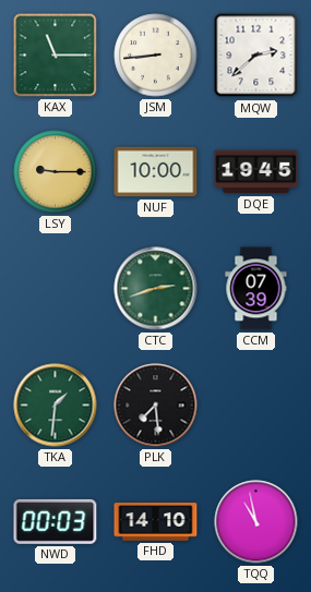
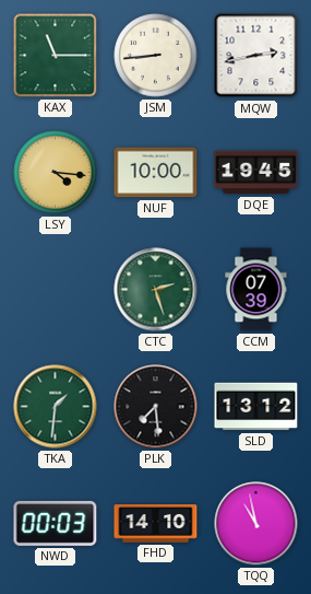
MQW: 2:38 -> 2:43 (256, 56)
LSY: 9:15 -> 4:16 (56, 173)
CTC: 2:42 -> 2:27 (156, 290)
SLD: none -> 13:12 (256, 407)
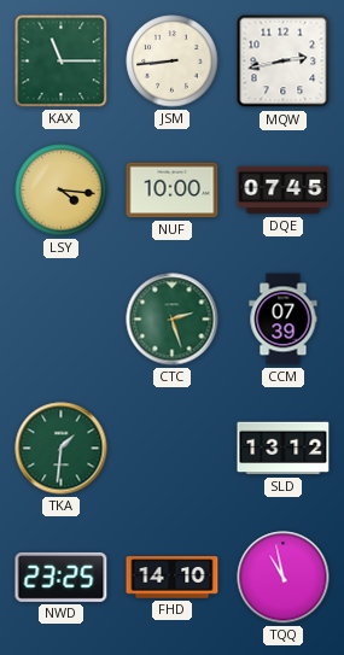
DQE: 19:45 -> 07:45 (284, 191)
PLK: 7:29 -> none (156, 407)
NWD: 00:03 -> 23:25 (62, 577)
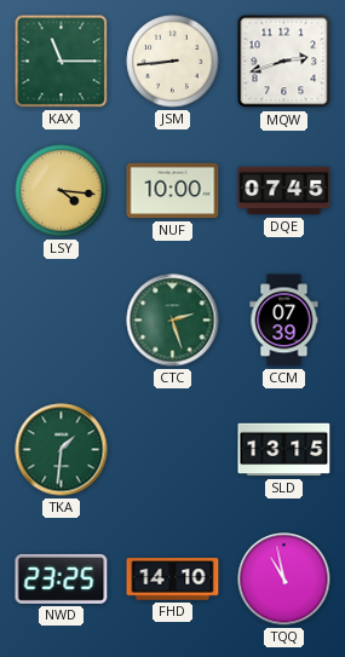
MQW: 2:43 -> 2:42 (284, 62)
SLD: 13:12 -> 13:15 (284, 450)
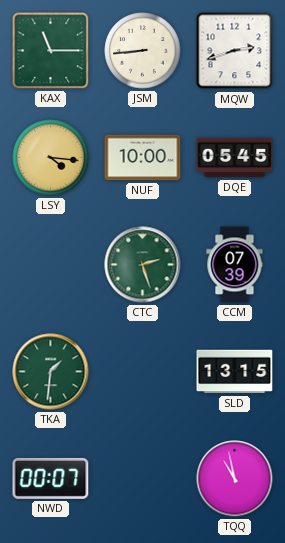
DQE: 07:45 -> 05:45 (235, 158)
NWD: 23:25 -> 00:07 (51, 478)
FHD: 14:10 -> none (173, 580)
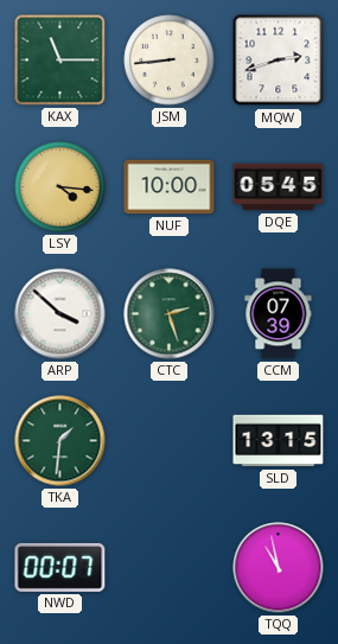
ARP: none -> 3:52 (60, 314)
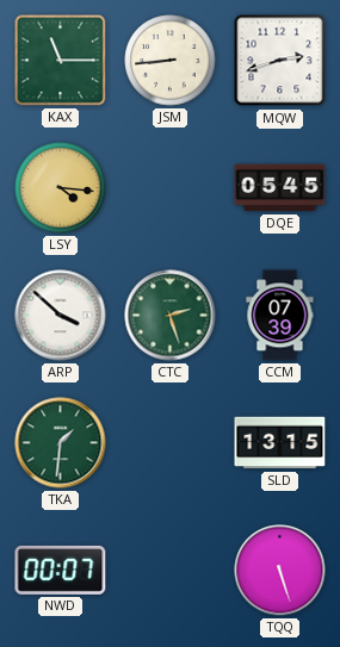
NUF: 10:00 -> none (170, 187)
TQQ: 10:58 -> 5:27 (280, 571)
